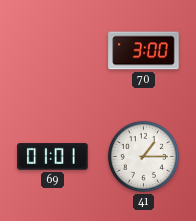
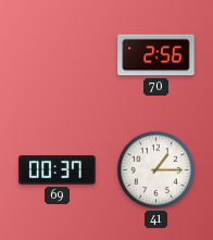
70: 3:00 -> 2:56 (156, 55)
69: 01:01 -> 00:37 (58, 170)
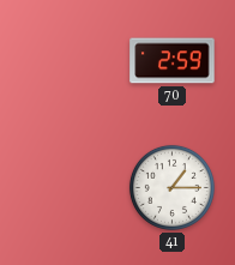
70: 2:56 -> 2:59 (173, 61)
69: 00:37 -> none (58, 170)
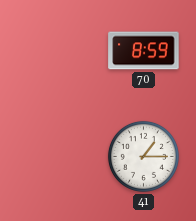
70: 2:59 -> 8:59 (144, 51)
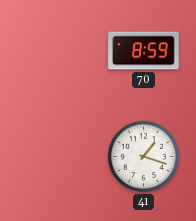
41: 1:15 -> 1:18 (143, 156)
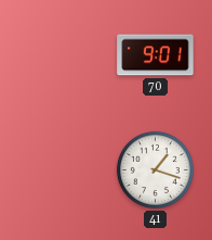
70: 8:59 -> 9:01 (156, 55)
